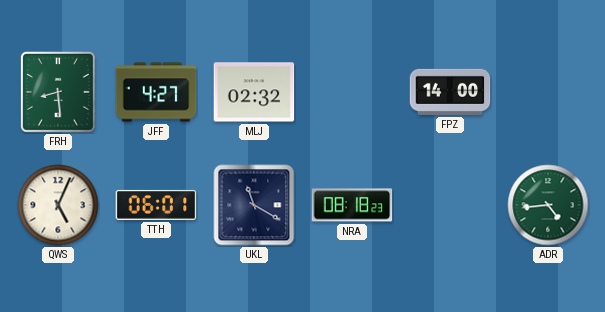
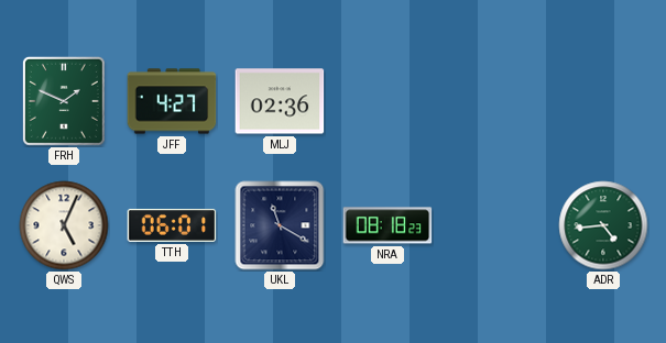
FRH: 8:29 -> 1:49 (64, 101)
MLJ: 02:32 -> 02:36 (280, 101)
FPZ: 14:00 -> none (450, 92)
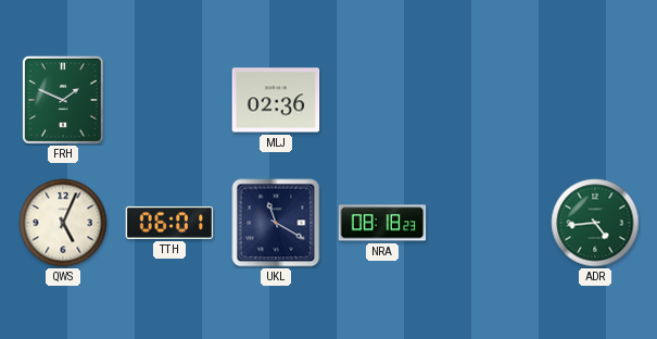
JFF: 4:27 -> none (172, 101)
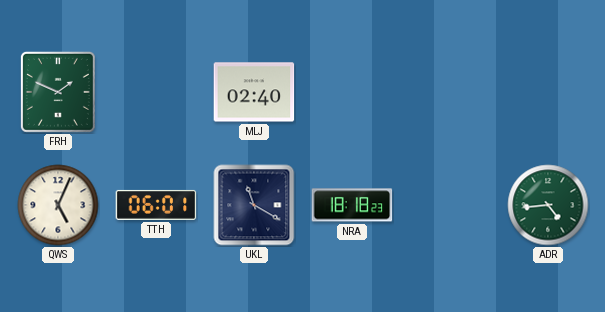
MLJ: 02:36 -> 02:40 (254, 92)
NRA: 08:18 -> 18:18 (352, 205)
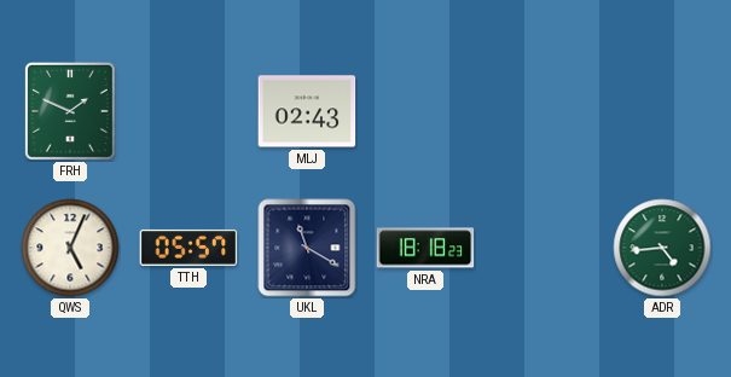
MLJ: 02:40 -> 02:43 (307, 111)
TTH: 06:01 -> 05:57 (188, 248)
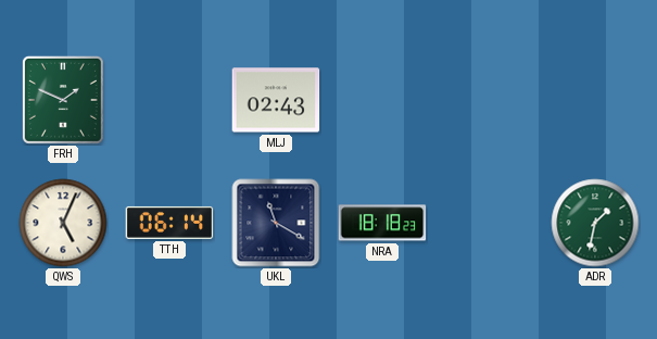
TTH: 05:57 -> 06:14 (169, 223)
ADR: 4:44 -> 1:32 (595, 223)
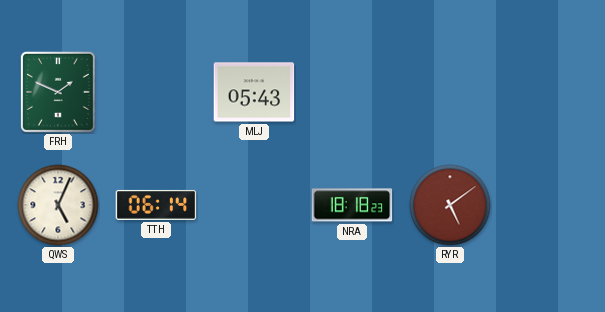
MLJ: 02:43 -> 05:43 (254, 92)
UKL: 11:20 -> none (276, 223)
RYR: none -> 5:09 (450, 205)
ADR: 1:32 -> none (595, 223)
